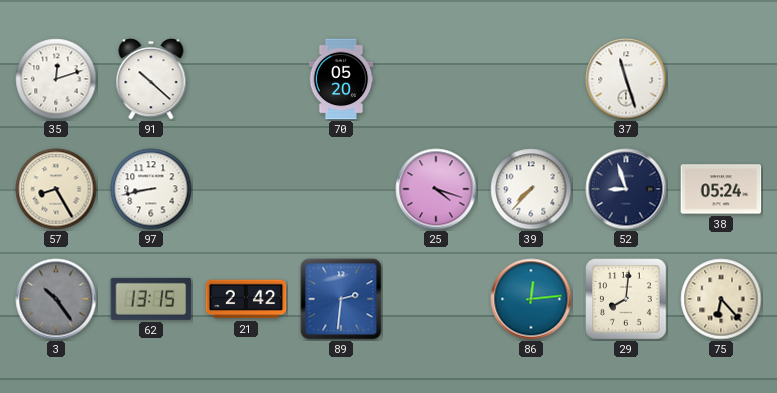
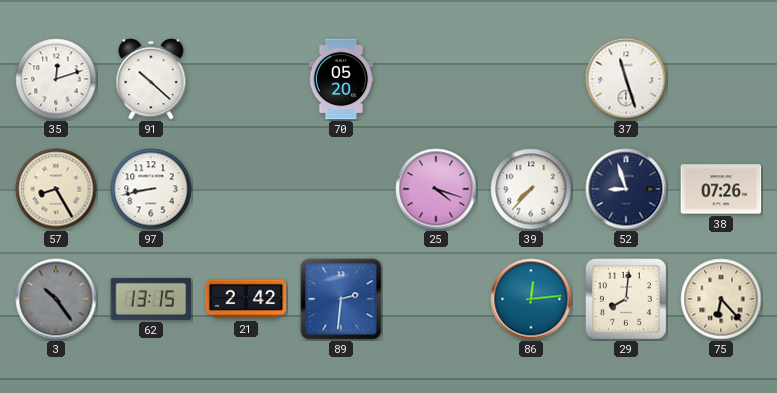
38: 05:24 -> 07:26 (721, 189)
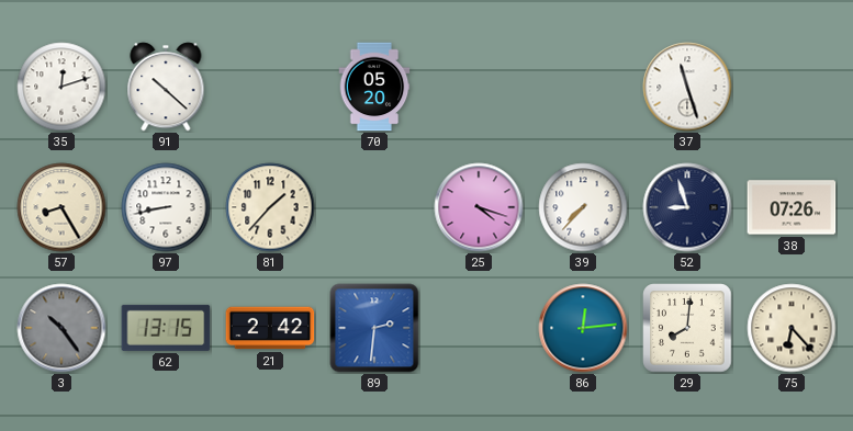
81: none -> 1:37 (270, 207)
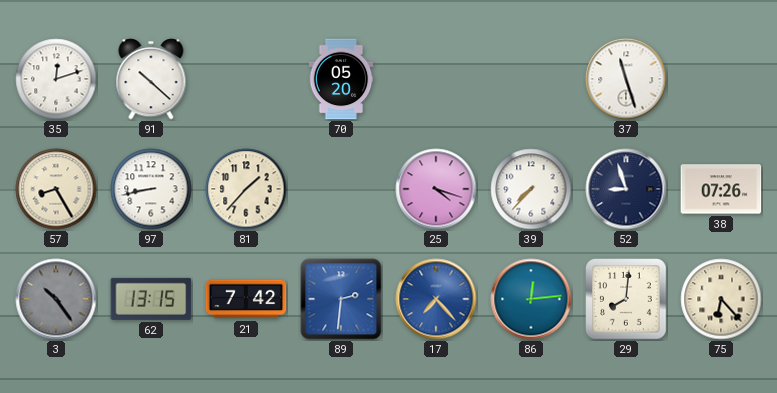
21: 2:42 -> 7:42 (246, 299)
17: none -> 7:23 (436, 299)
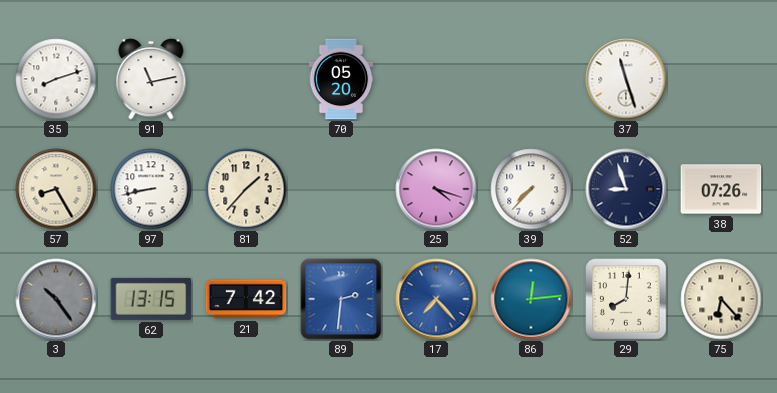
35: 12:12 -> 8:12 (56, 79)
91: 10:22 -> 11:13 (151, 79)
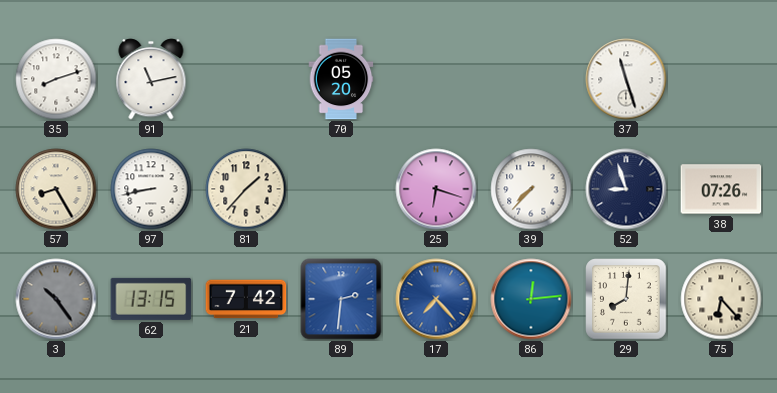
25: 4:18 -> 6:18 (436, 189)
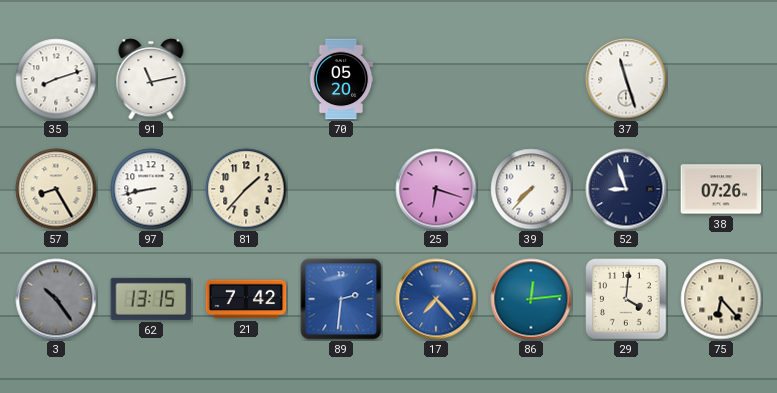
29: 8:01 -> 4:01 (626, 299)
